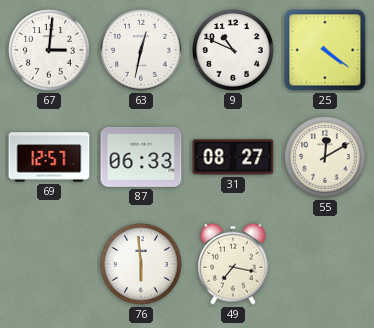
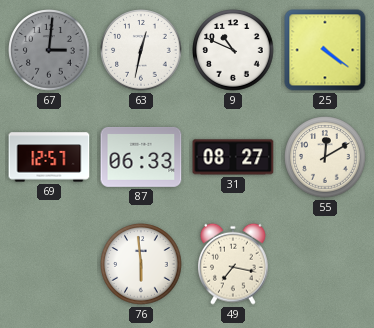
67 dial: white -> grey (49, 50)
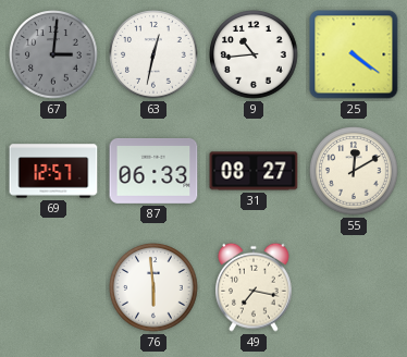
9: 10:49 -> 10:44 (254, 54)
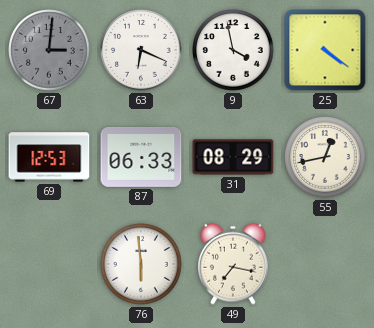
63: 12:32 -> 6:19 (141, 50)
9: 10:44 -> 3:58 (233, 50)
69: 12:57 -> 12:53 (49, 157)
31: 08:27 -> 08:29 (233, 157)
55: 12:10 -> 12:43 (325, 157)
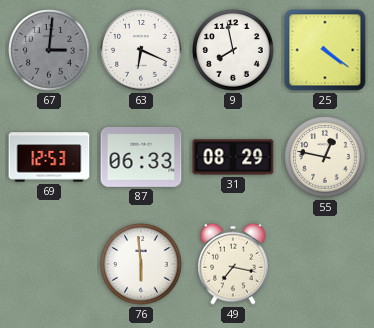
9: 3:58 -> 7:58 (233, 50)
55: 12:43 -> 12:47 (325, 157)
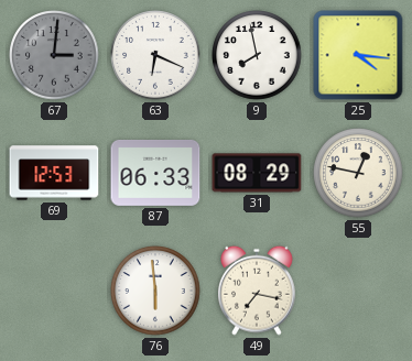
25: 4:21 -> 4:16 (358, 55)
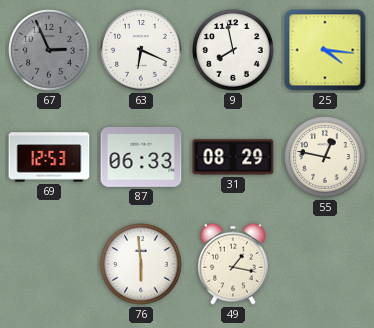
67: 3:01 -> 2:56 (49, 50)
49: 7:17 -> 1:17 (234, 264)
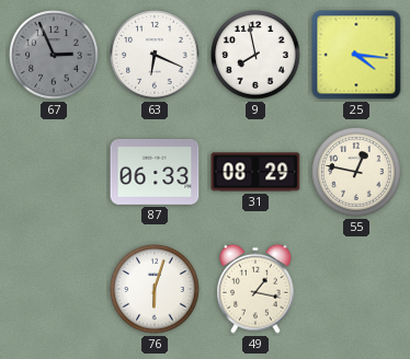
69: 12:53 -> none (49, 157)
76: 5:59 -> 6:03 (155, 289)
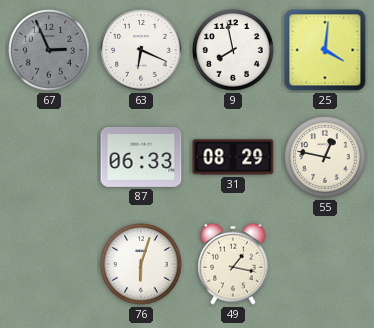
25: 4:16 -> 4:01 (325, 50)
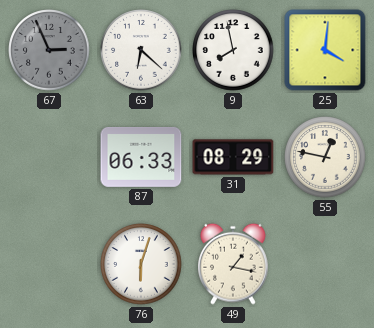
63: 6:19 -> 6:22 (141, 50)
